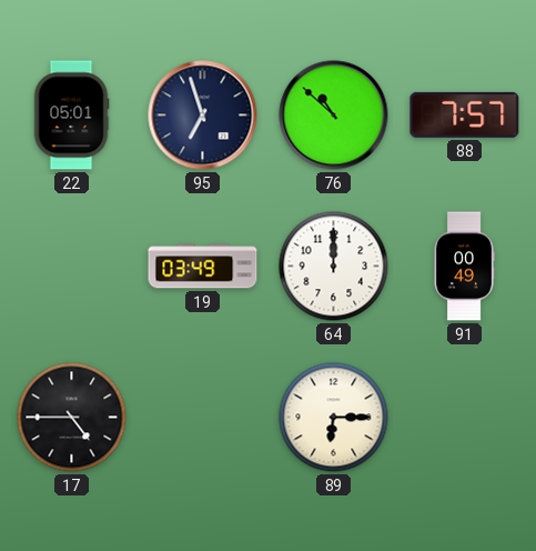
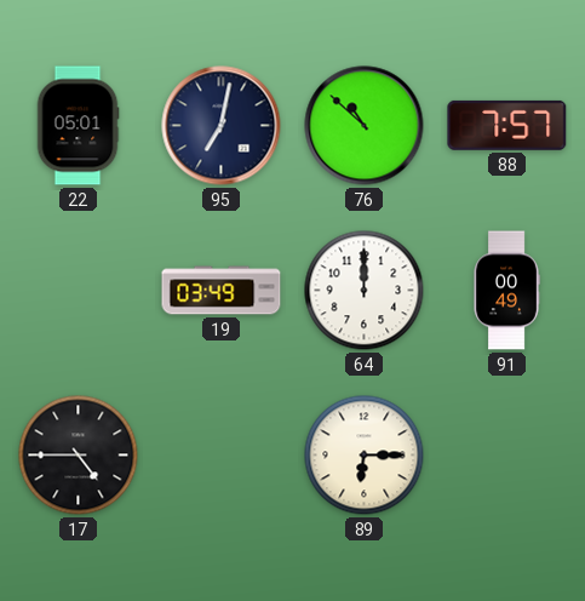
95: 6:57 -> 7:02 (222, 126)
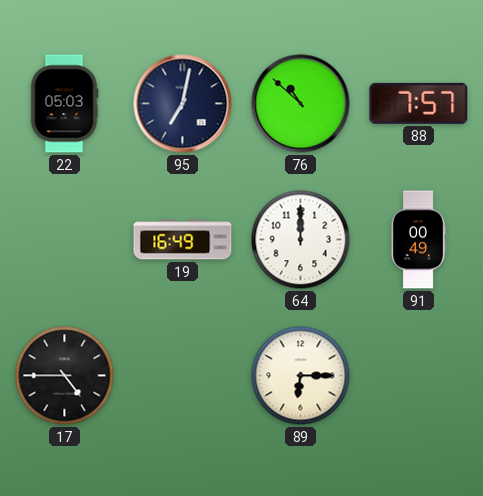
22: 05:01 -> 05:03 (64, 104)
19: 03:49 -> 16:49 (183, 240)
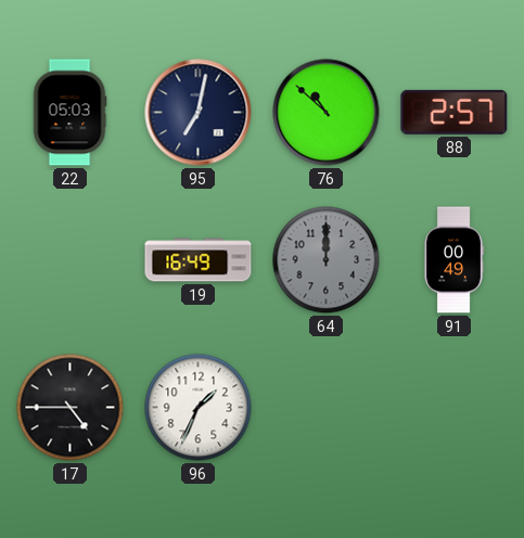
88: 7:57 -> 2:57 (455, 112)
64 dial: white -> grey (327, 260)
96: none -> 1:34 (199, 408)
89: 6:15 -> none (301, 376)
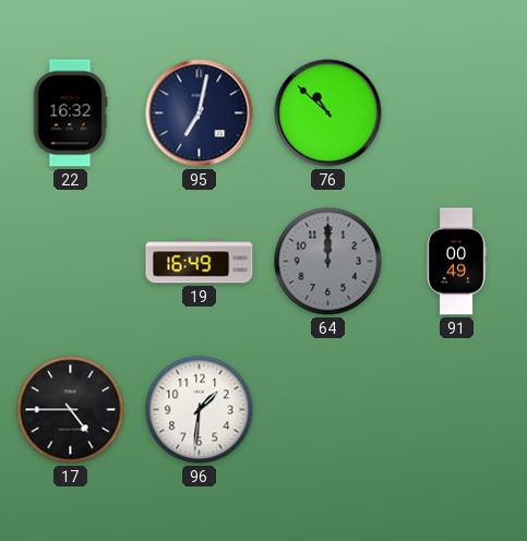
22: 05:03 -> 16:32 (70, 113)
88: 2:57 -> none (455, 112)
96: 1:34 -> 1:31 (200, 410)
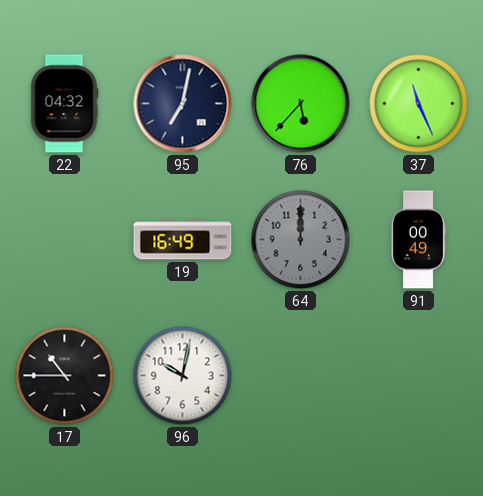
22: 16:32 -> 04:32 (64, 104)
76: 10:52 -> 5:37 (301, 104)
37: none -> 11:26 (419, 104)
17: 4:45 -> 10:45 (65, 376)
96: 1:31 -> 10:02 (183, 376)
